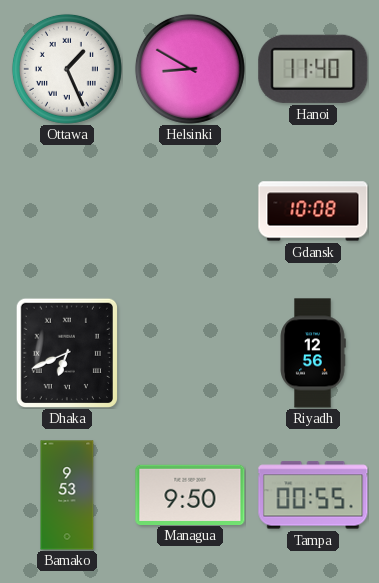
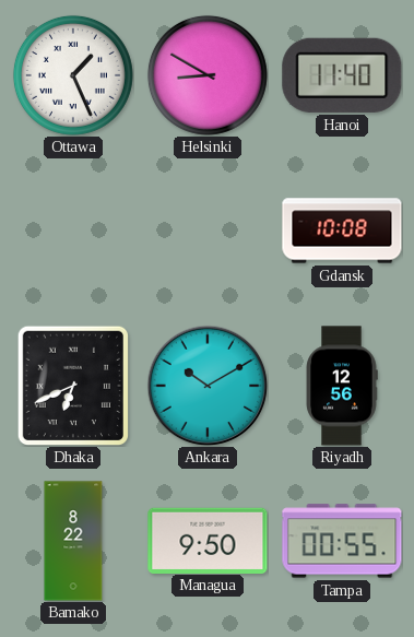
Ankara: none -> 10:10 (208, 386)
Bamako: 9:53 -> 8:22 (73, 541)
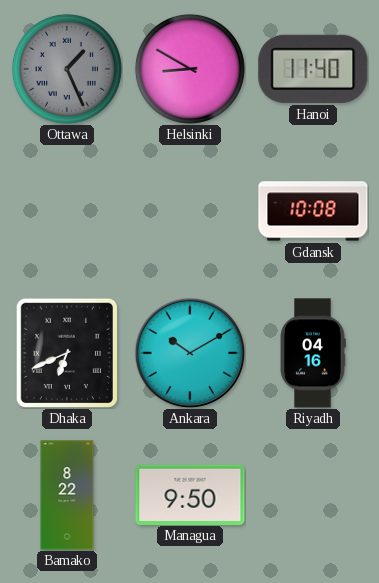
Ottawa dial: white -> grey (67, 69)
Riyadh: 12:56 -> 04:16 (313, 353)
Tampa: 00:55 -> none (342, 541)
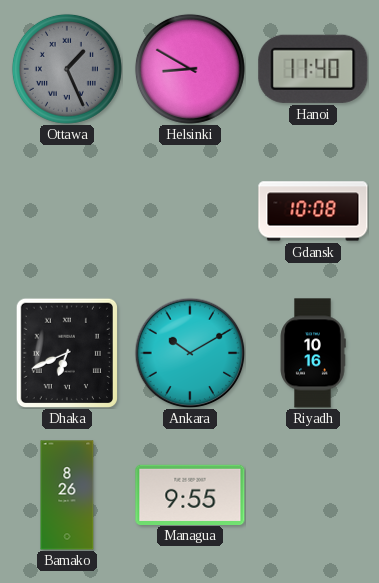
Riyadh: 04:16 -> 10:16 (313, 353)
Bamako: 8:22 -> 8:26 (67, 495)
Managua: 9:50 -> 9:55 (190, 494)
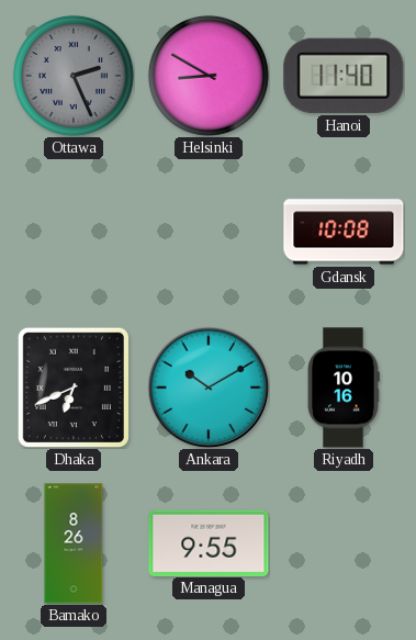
Ottawa: 1:26 -> 2:26 (74, 76)
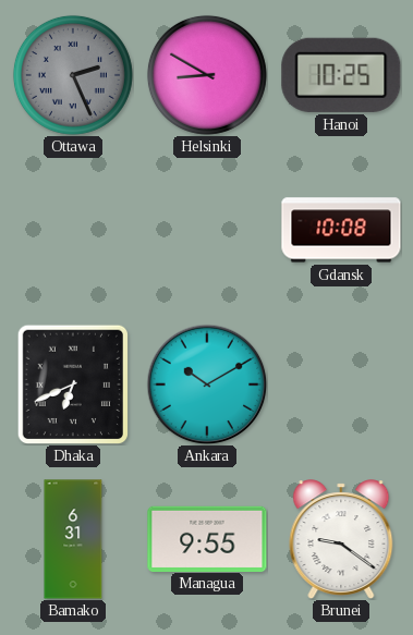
Hanoi: 11:40 -> 10:25 (341, 75)
Riyadh: 10:16 -> none (344, 388)
Bamako: 8:26 -> 6:31 (73, 539)
Brunei: none -> 9:21 (341, 539)
